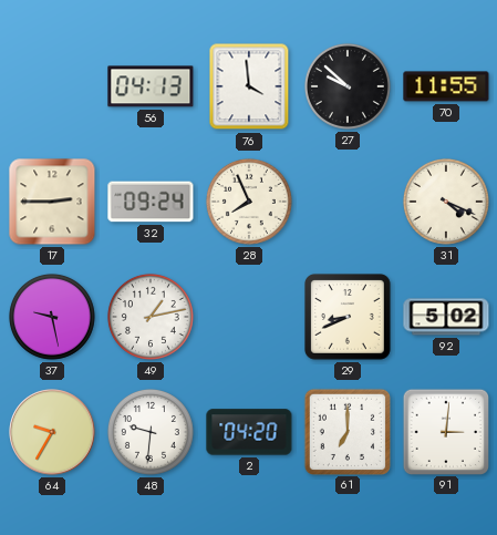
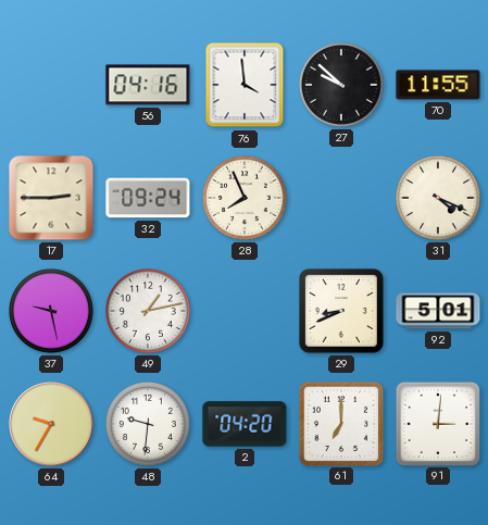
56: 04:13 -> 04:16 (148, 85)
92: 5:02 -> 5:01 (438, 311)
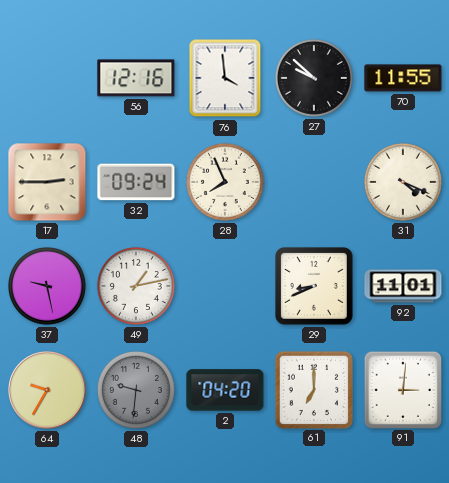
56: 04:16 -> 12:16 (136, 78)
92: 5:01 -> 11:01 (403, 286)
48 dial: white -> grey (136, 390)
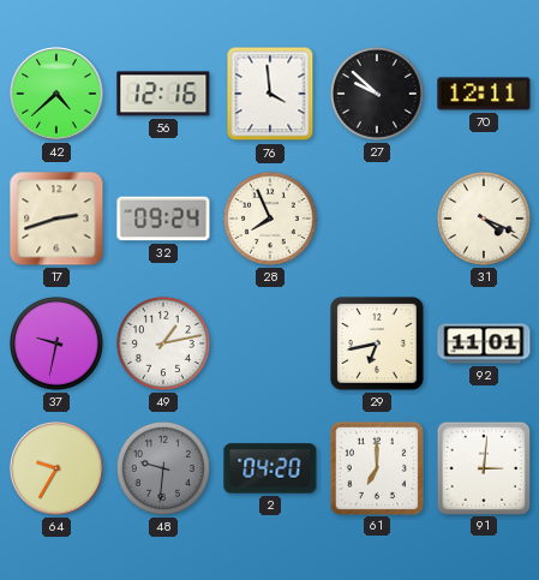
42: none -> 4:38 (56, 94)
70: 11:55 -> 12:11 (484, 94)
17: 2:45 -> 2:42 (56, 219)
37: 9:28 -> 9:32 (56, 343)
29: 8:41 -> 6:43 (378, 345)
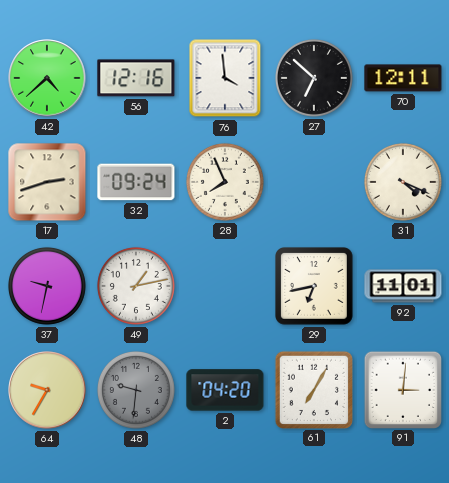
27: 9:52 -> 6:52 (314, 78)
61: 7:00 -> 7:05 (313, 389)
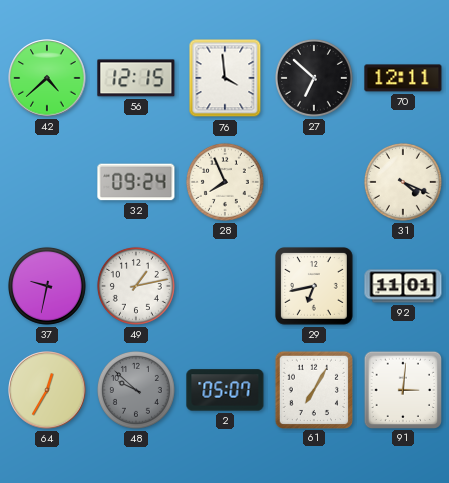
56: 12:16 -> 12:15 (136, 78)
17: 2:42 -> none (47, 182)
64: 9:35 -> 12:35 (47, 390)
48: 9:31 -> 9:52 (136, 390)
2: 04:20 -> 05:07 (225, 390)
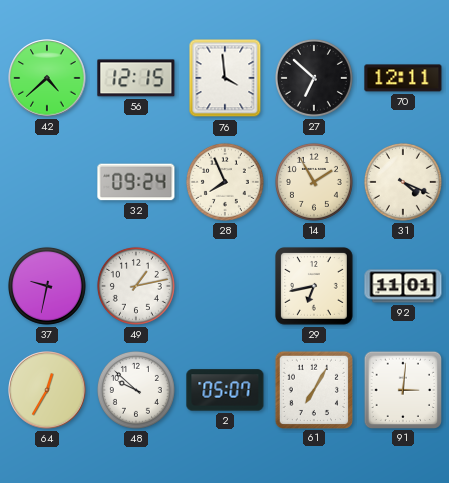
14: none -> 1:55 (314, 182)
48 dial: grey -> white (136, 390)
